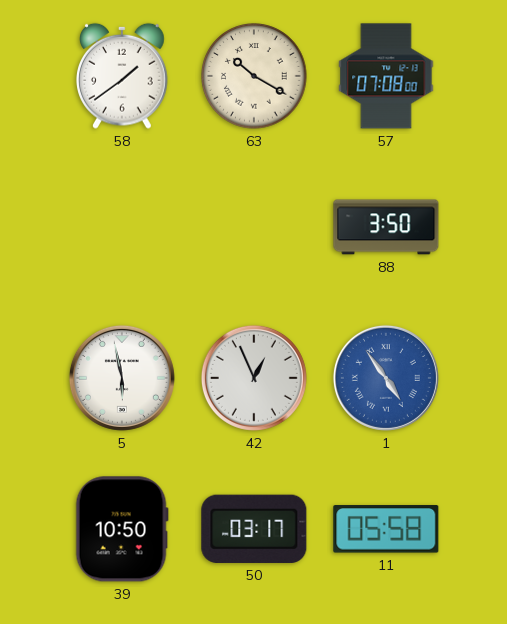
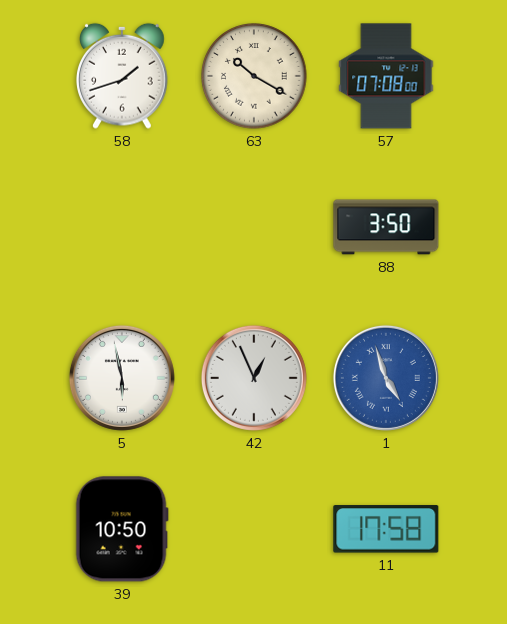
58: 1:39 -> 1:42 (123, 76)
1: 4:54 -> 4:57 (386, 378)
50: 03:17 -> none (254, 529)
11: 05:58 -> 17:58 (386, 529)
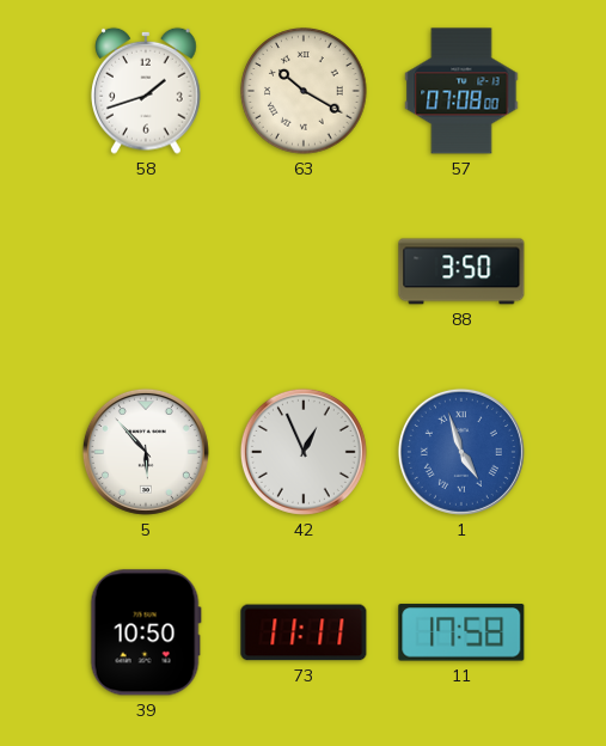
5: 5:58 -> 5:53 (146, 452)
73: none -> 11:11 (304, 632)
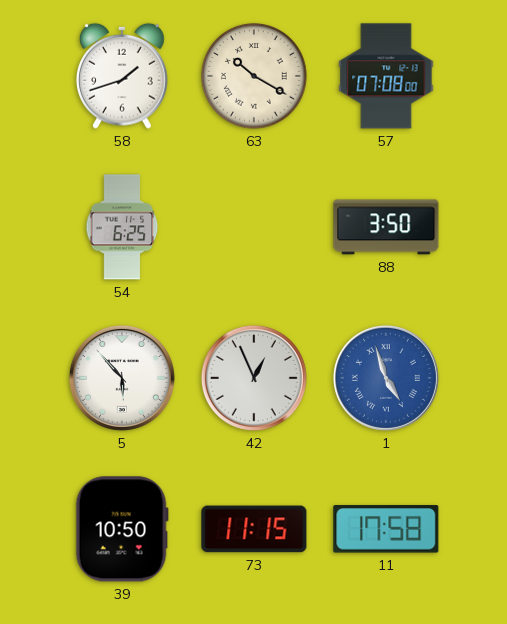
54: none -> 6:25 (122, 227)
73: 11:11 -> 11:15 (254, 529)
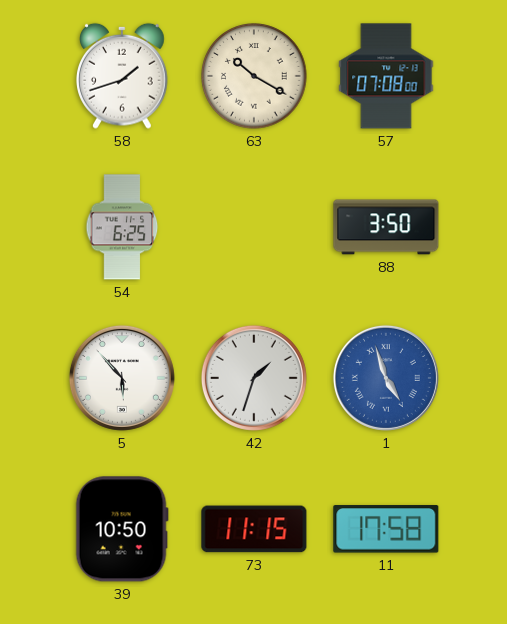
42: 12:56 -> 1:33 (254, 378)
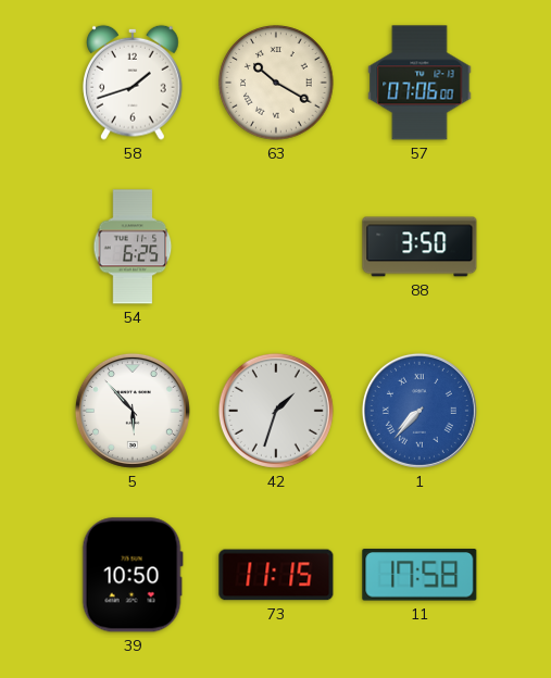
57: 07:08 -> 07:06 (419, 83)
1: 4:57 -> 7:37 (419, 411)
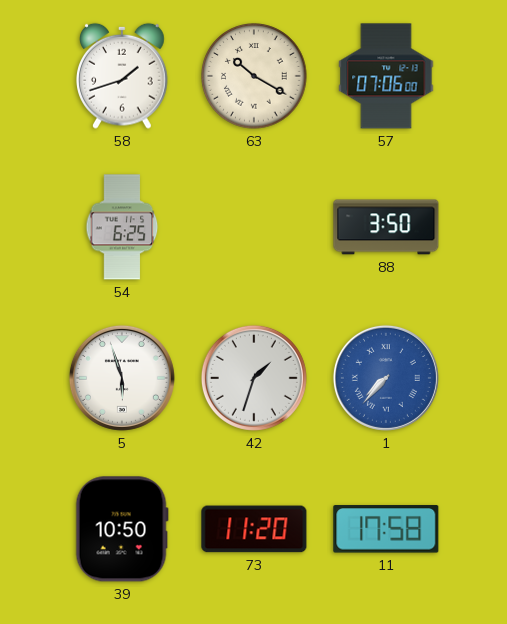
5: 5:53 -> 5:57 (122, 378)
73: 11:15 -> 11:20 (254, 529)
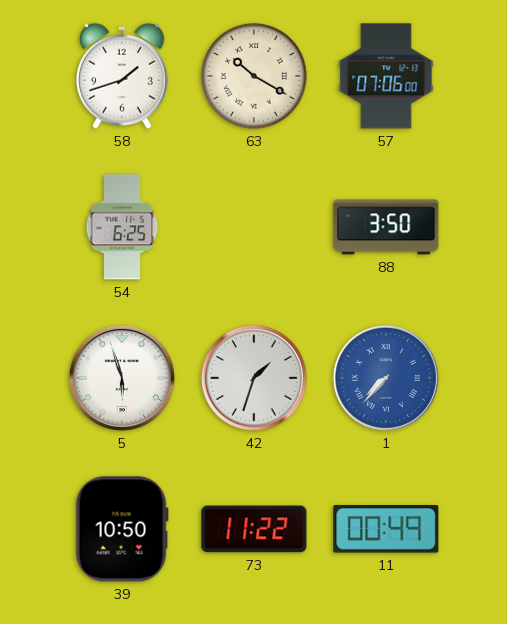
73: 11:20 -> 11:22 (254, 529)
11: 17:58 -> 00:49 (386, 529)
